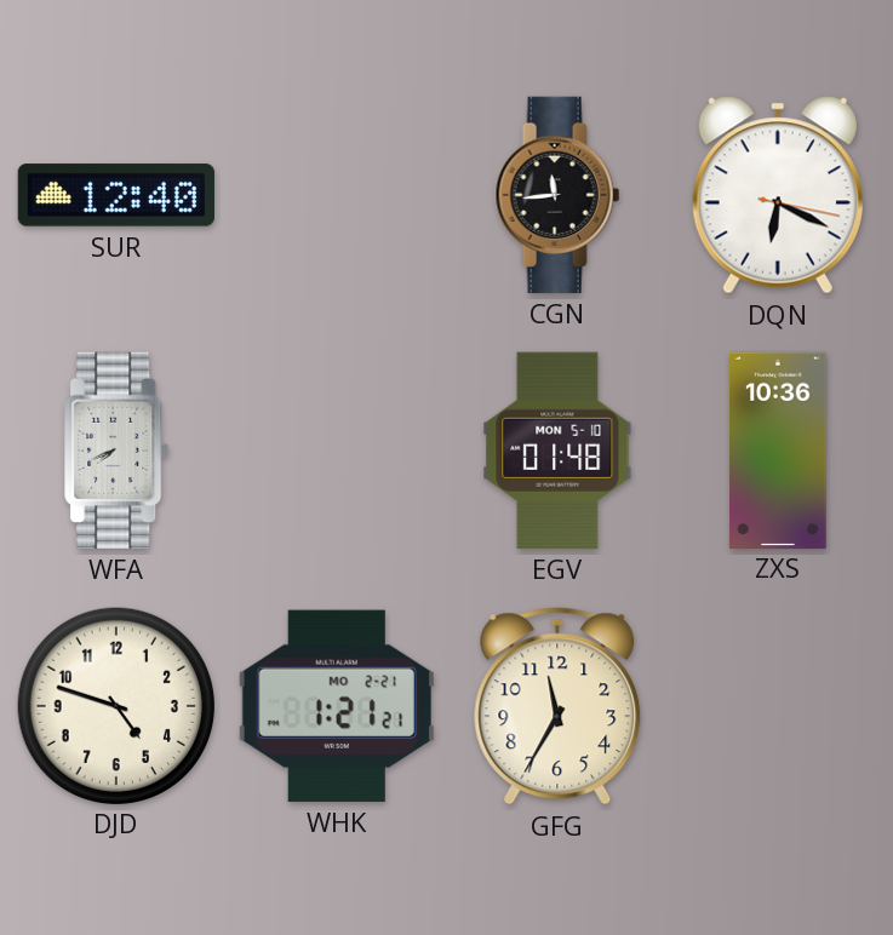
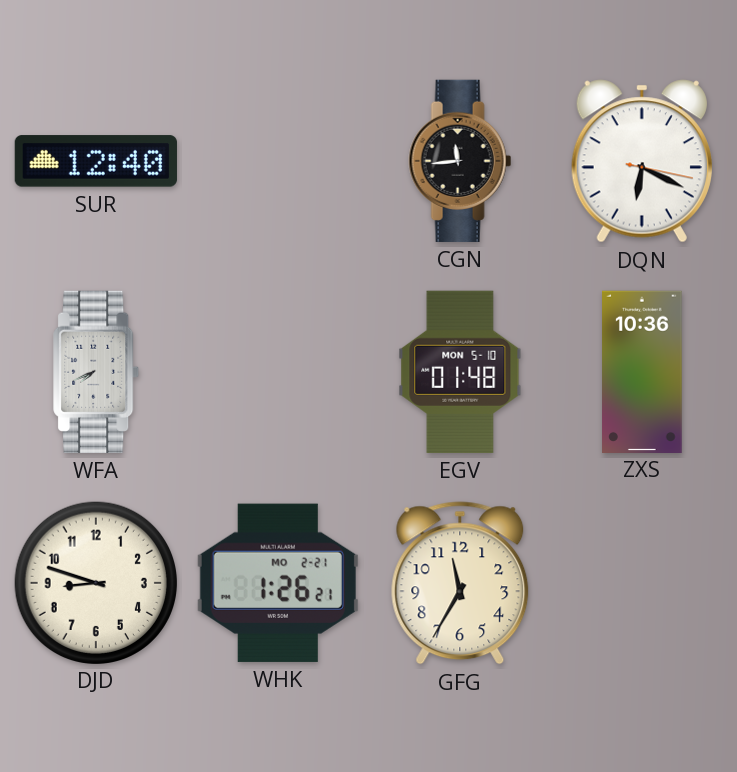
DJD: 4:48 -> 8:48 (95, 582)
WHK: 1:21 -> 1:26 (278, 583)
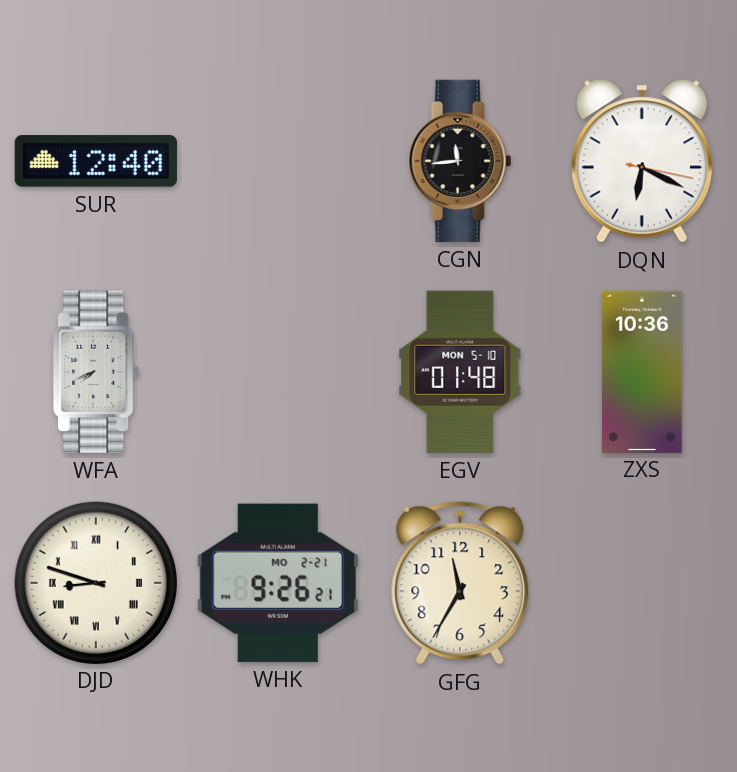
DJD numerals: Arabic -> Roman (95, 582)
WHK: 1:26 -> 9:26 (278, 583)
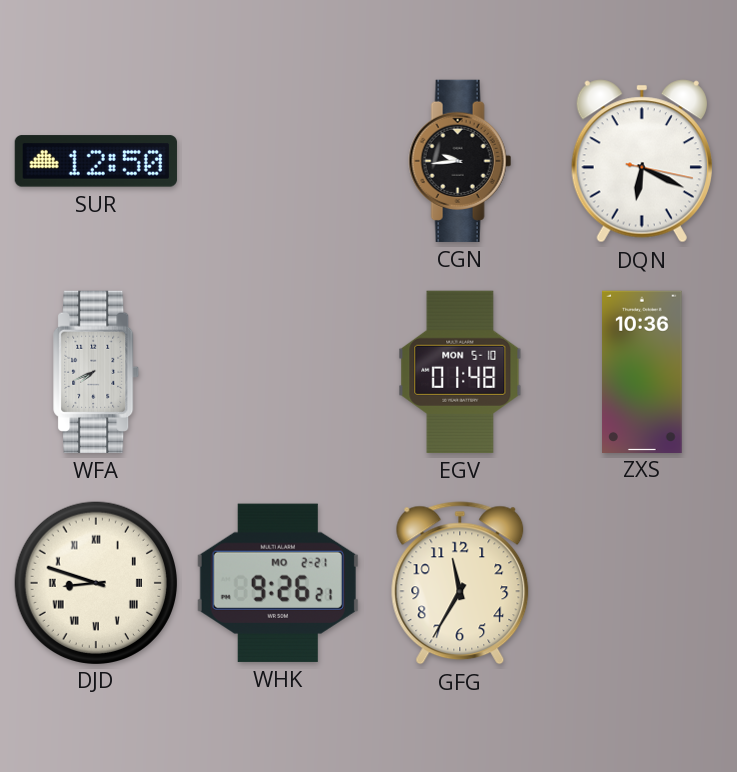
SUR: 12:40 -> 12:50 (96, 161)
CGN: 11:44 -> 9:44 (460, 161)
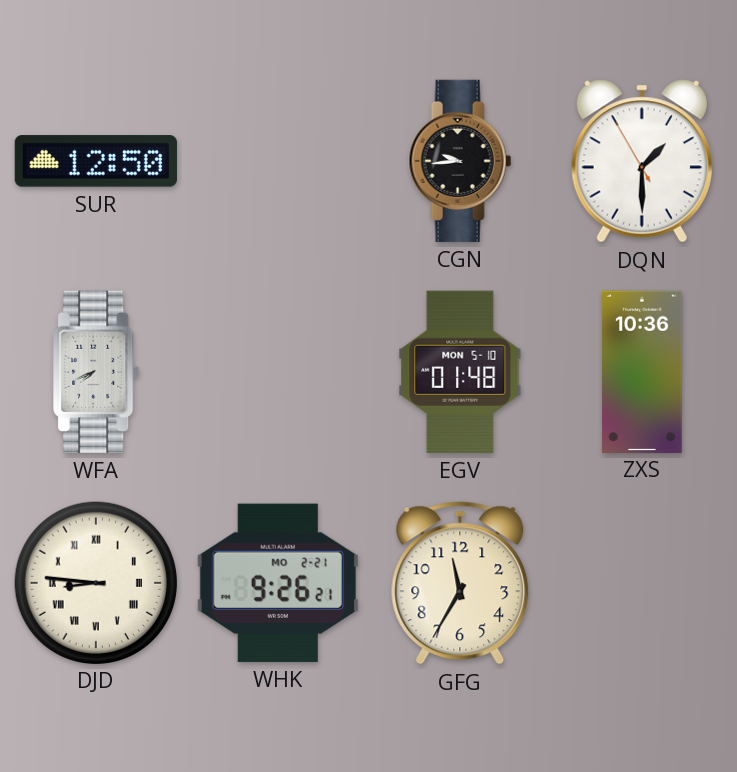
DQN: 6:19 -> 1:29 (642, 161)
DJD: 8:48 -> 8:46 (95, 582)
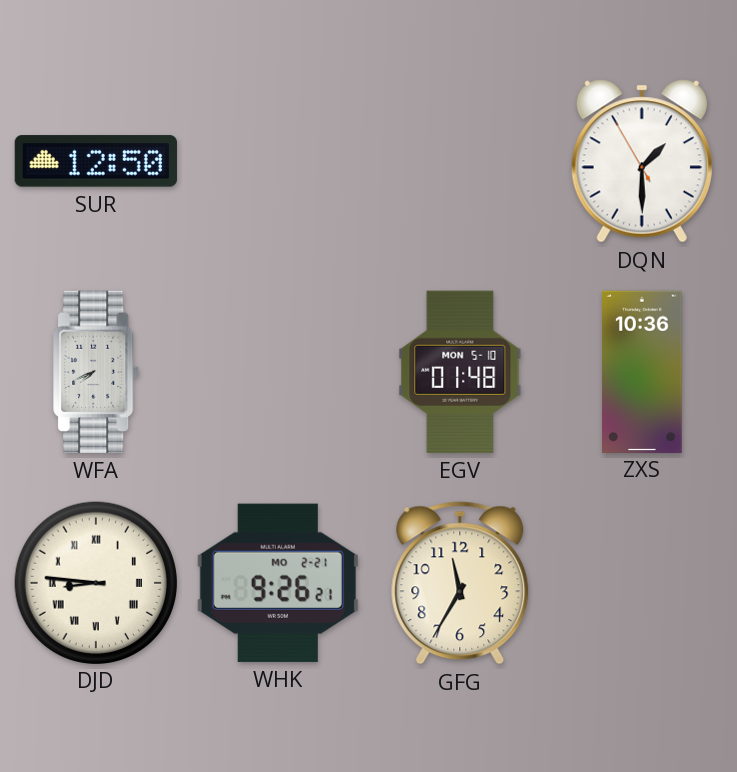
CGN: 9:44 -> none (460, 161)
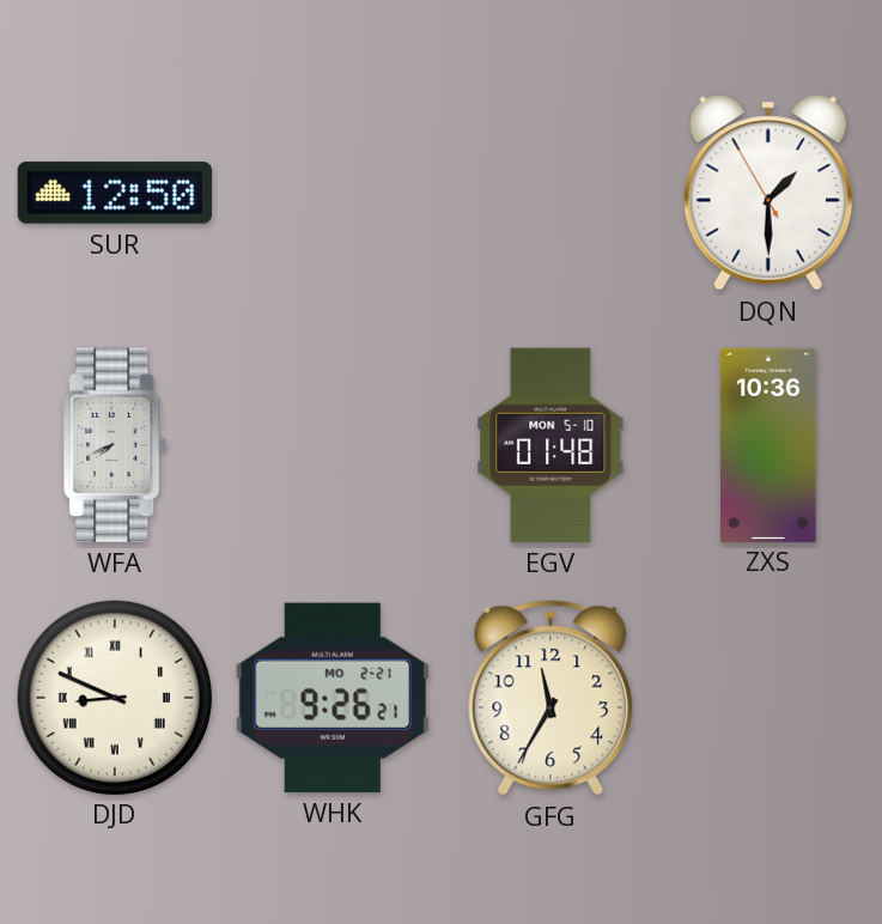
DJD: 8:46 -> 8:49 (114, 697)
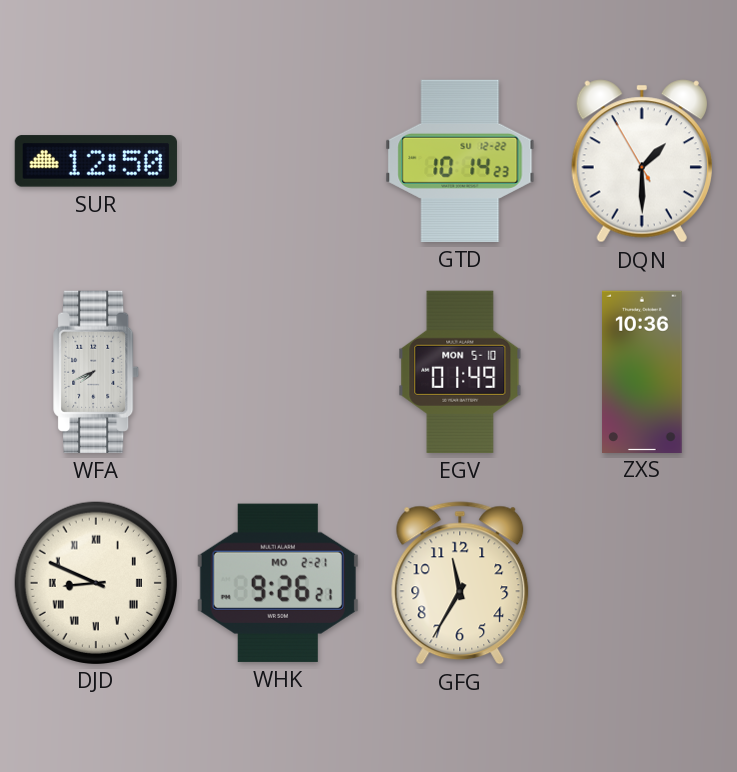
GTD: none -> 10:14 (460, 161)
EGV: 01:48 -> 01:49 (460, 372)
